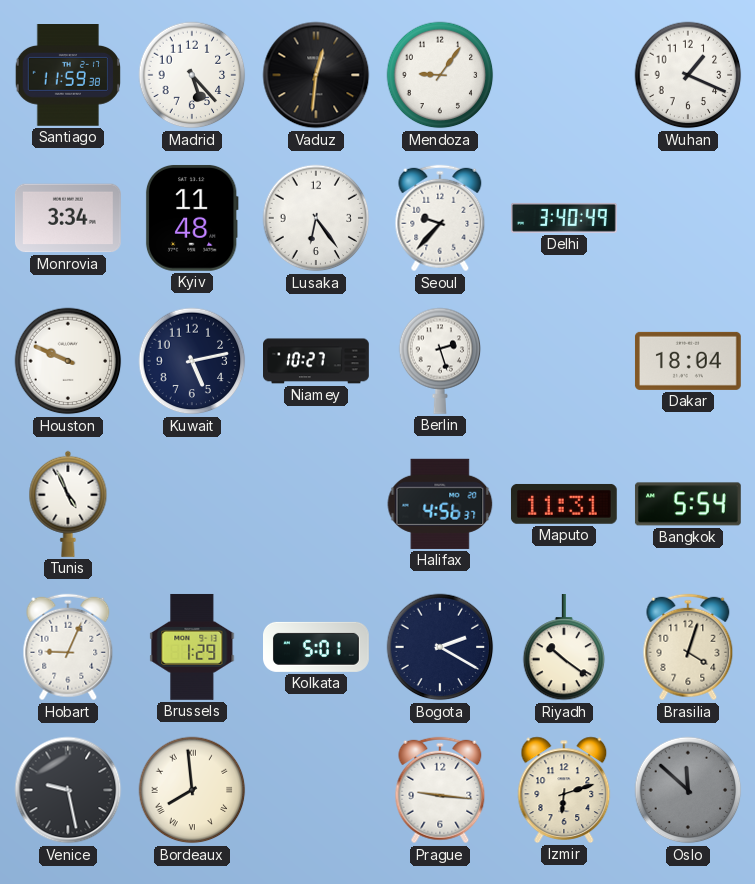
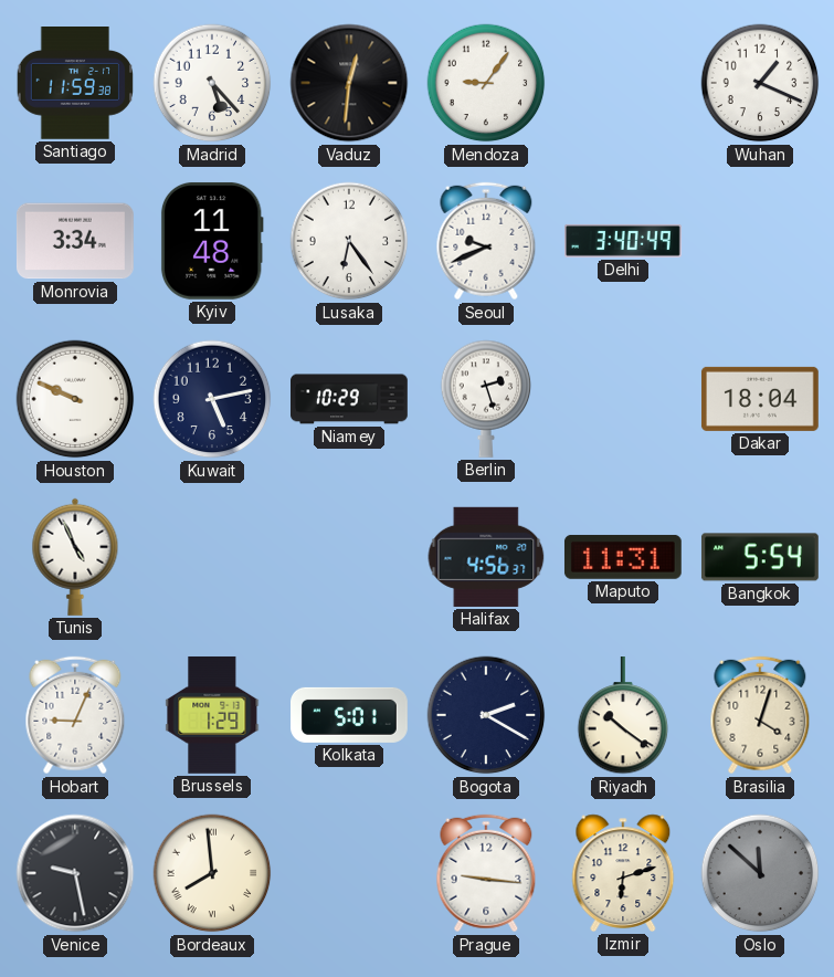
Seoul: 9:37 -> 9:41 (486, 241)
Niamey: 10:27 -> 10:29 (350, 399)
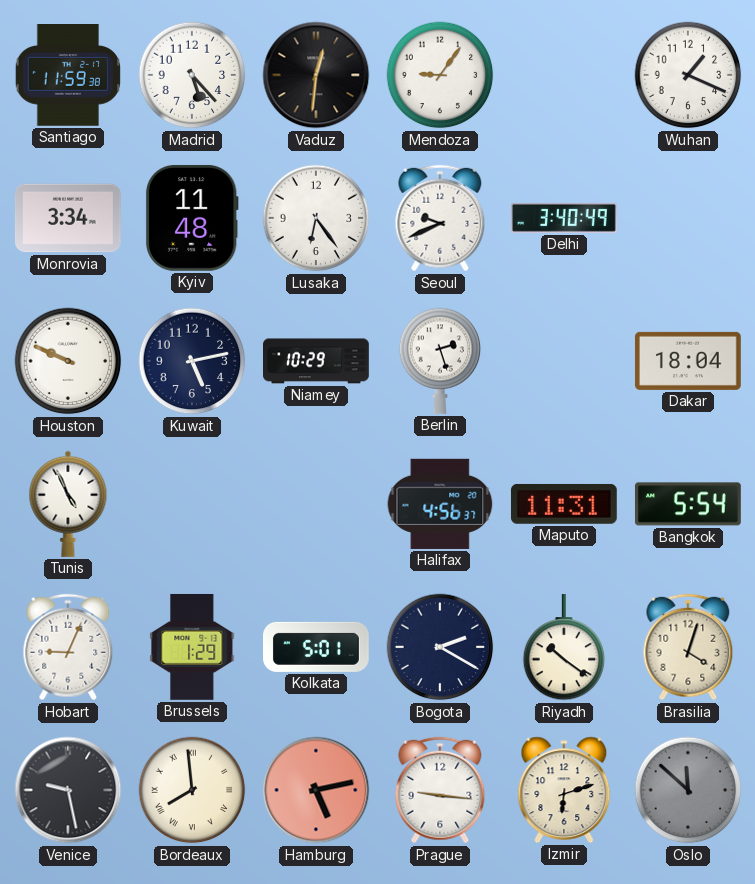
Hamburg: none -> 5:13 (316, 790)
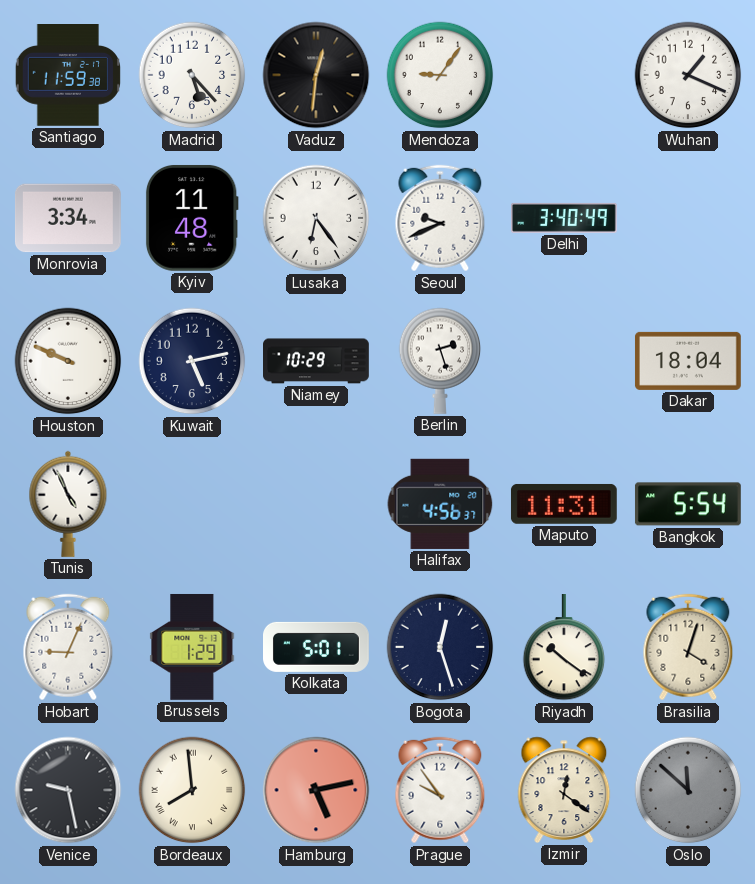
Bogota: 2:20 -> 12:27 (440, 647)
Prague: 9:16 -> 9:54 (440, 790)
Izmir: 6:12 -> 12:21 (564, 790)
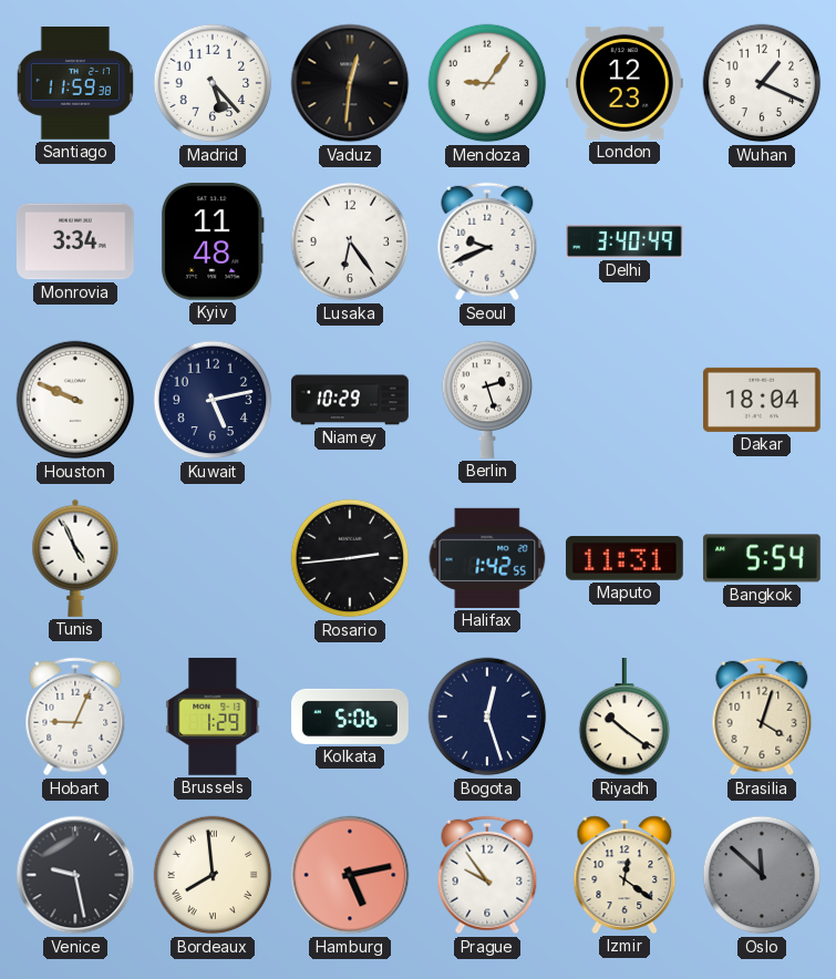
London: none -> 12:23 (625, 83)
Rosario: none -> 2:44 (350, 558)
Halifax: 4:56 -> 1:42 (487, 558)
Kolkata: 5:01 -> 5:06 (351, 717)
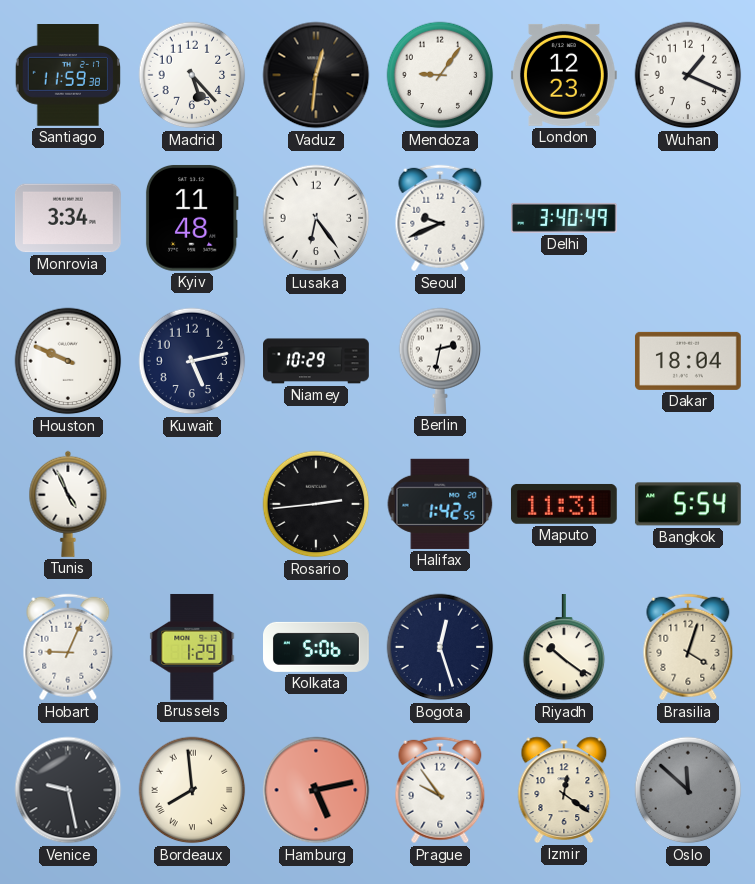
Berlin: 2:27 -> 2:32 (440, 361)
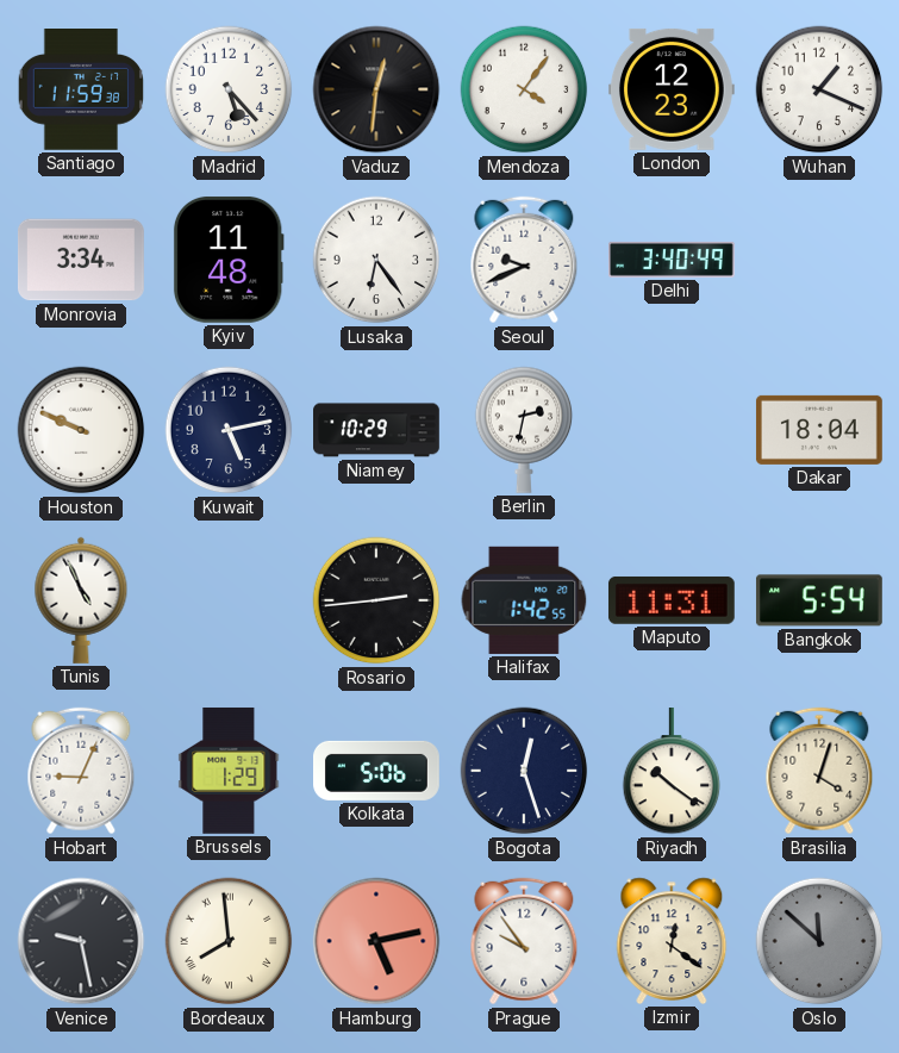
Mendoza: 9:06 -> 4:06 (524, 89)
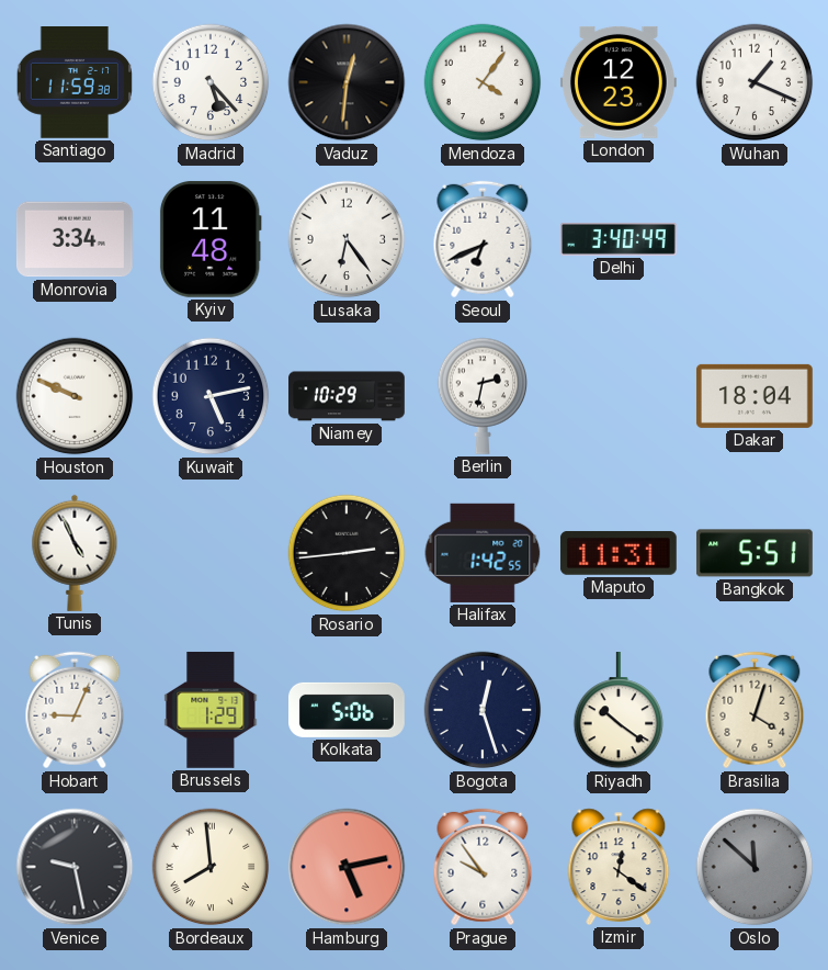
Seoul: 9:41 -> 6:41 (483, 239)
Bangkok: 5:54 -> 5:51 (755, 553)
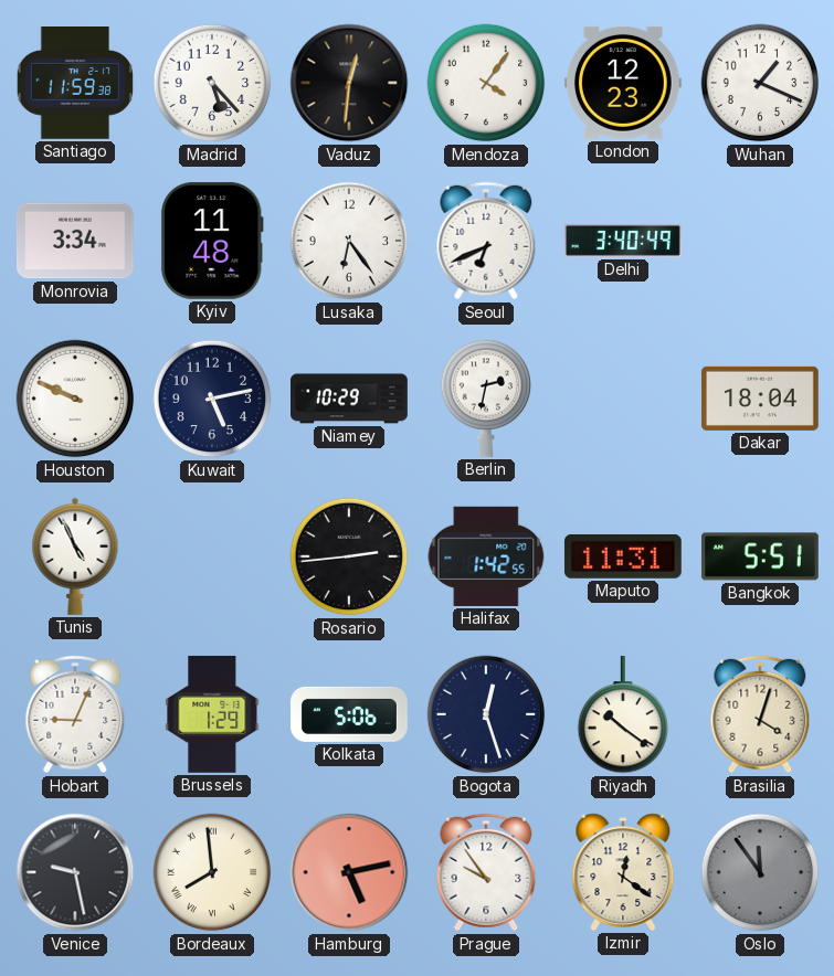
Oslo: 11:52 -> 11:54 (760, 872)
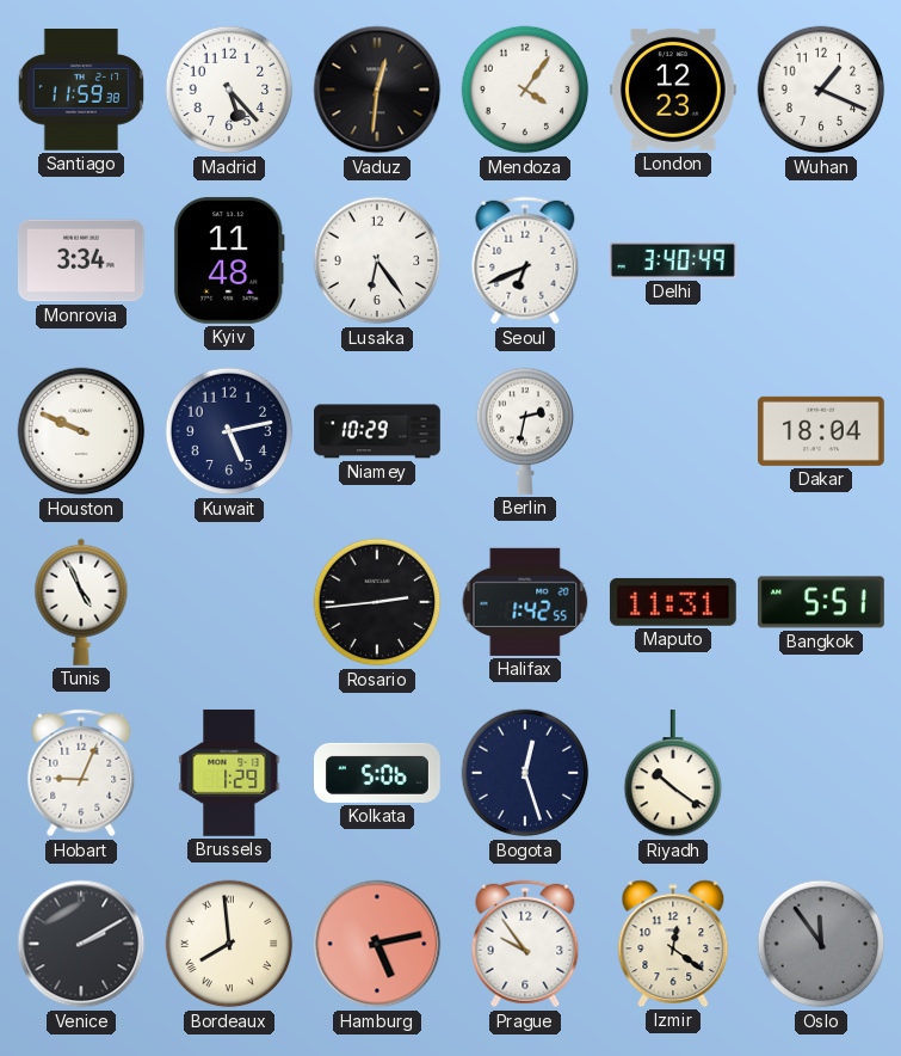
Brasilia: 4:03 -> none (760, 714)
Venice: 9:28 -> 2:10 (81, 944)
